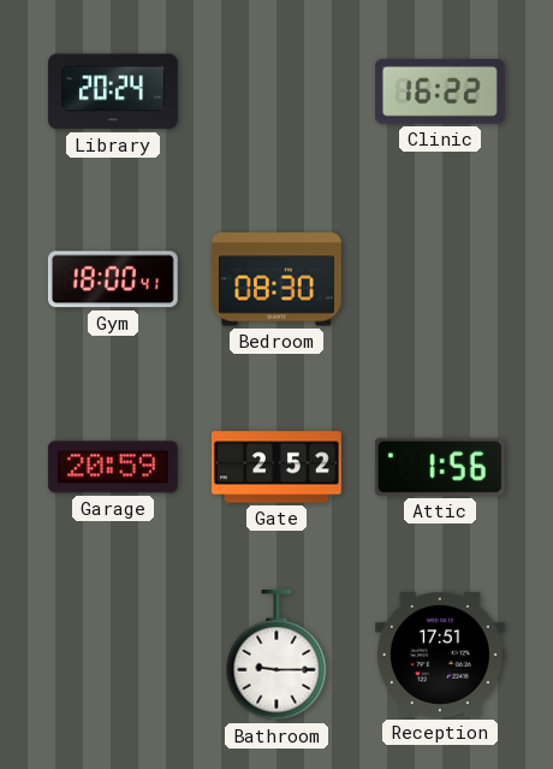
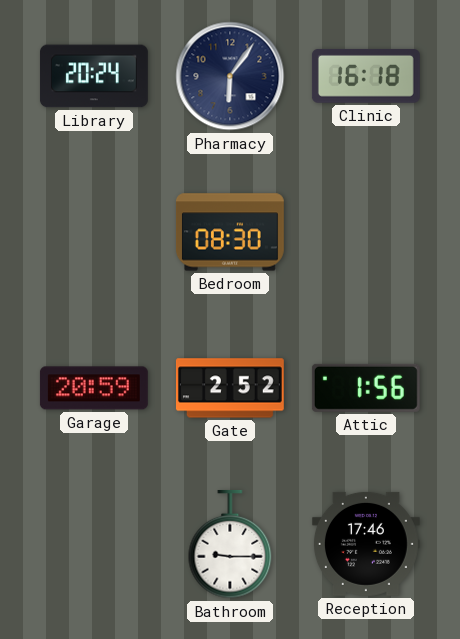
Pharmacy: none -> 6:06 (230, 76)
Clinic: 16:22 -> 16:18 (366, 76)
Gym: 18:00 -> none (113, 279)
Reception: 17:51 -> 17:46 (366, 544)
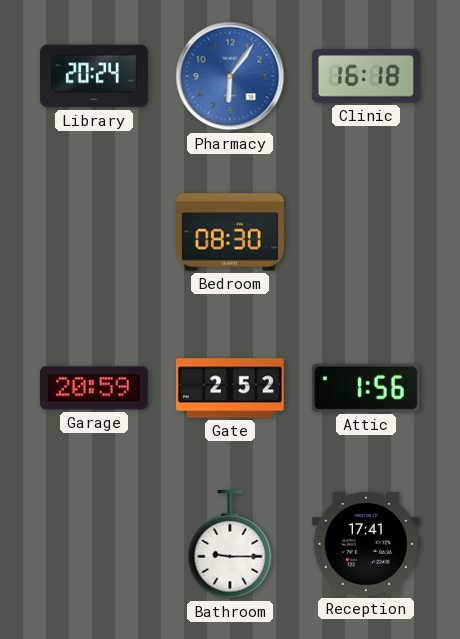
Pharmacy dial: navy -> blue (230, 76)
Reception: 17:46 -> 17:41 (366, 544)
